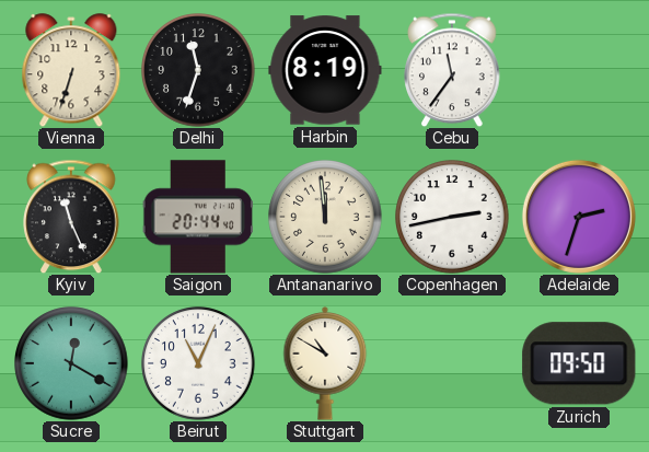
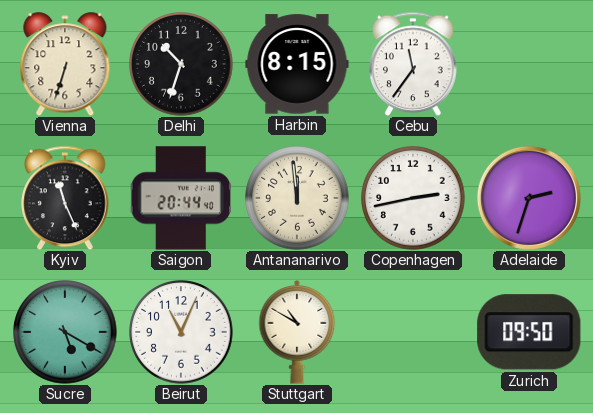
Delhi: 11:33 -> 10:33 (181, 64)
Harbin: 8:19 -> 8:15 (297, 64)
Sucre: 12:20 -> 5:20 (65, 332)
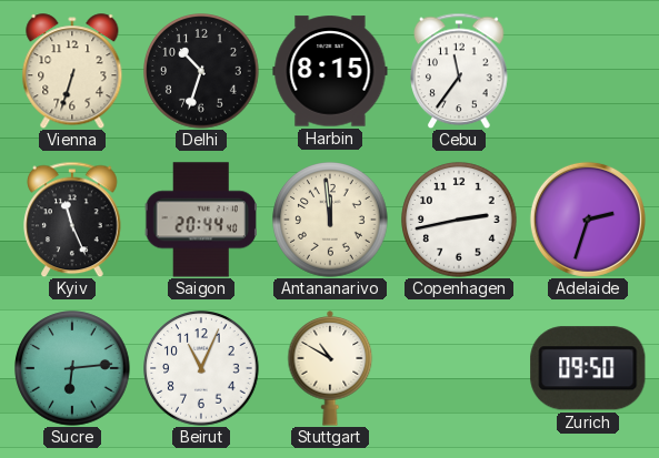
Sucre: 5:20 -> 6:14 (72, 368)
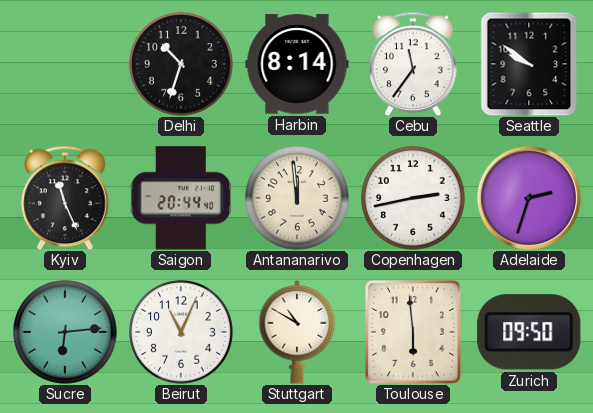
Vienna: 6:33 -> none (72, 71)
Harbin: 8:15 -> 8:14 (297, 64)
Seattle: none -> 9:51 (529, 64)
Toulouse: none -> 5:59 (413, 333)
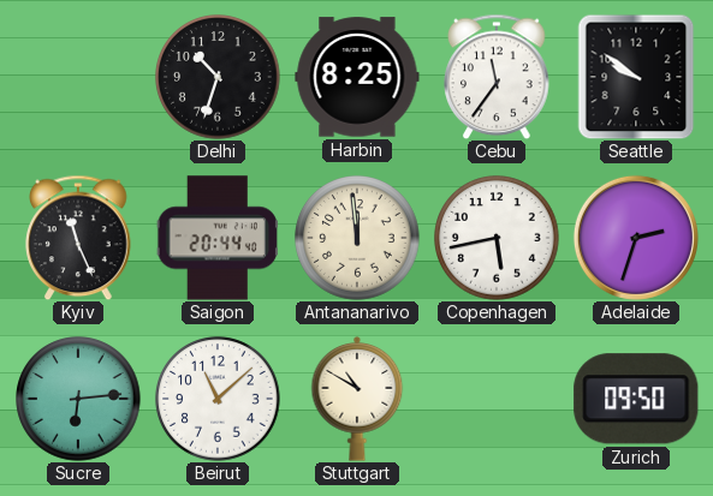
Harbin: 8:14 -> 8:25 (357, 77)
Copenhagen: 2:43 -> 5:43 (497, 238)
Beirut: 11:04 -> 11:08 (218, 399)
Toulouse: 5:59 -> none (413, 333)
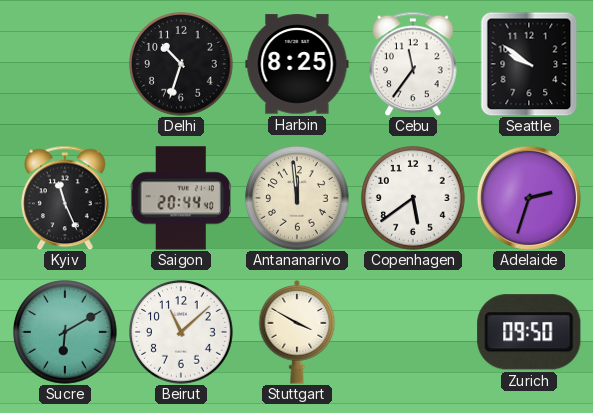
Copenhagen: 5:43 -> 5:39 (413, 198)
Sucre: 6:14 -> 6:10 (65, 332)
Stuttgart: 10:50 -> 3:50 (297, 332)
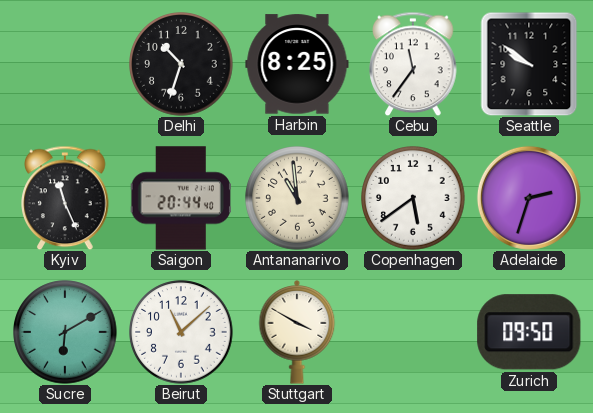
Antananarivo: 11:59 -> 10:59 (297, 198)
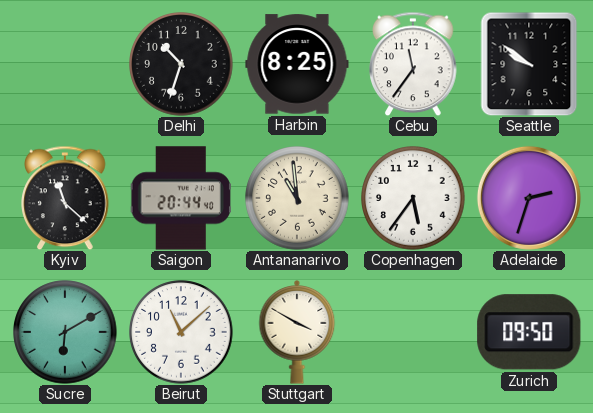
Kyiv: 11:26 -> 11:22 (65, 198)
Copenhagen: 5:39 -> 5:36 (413, 198)
